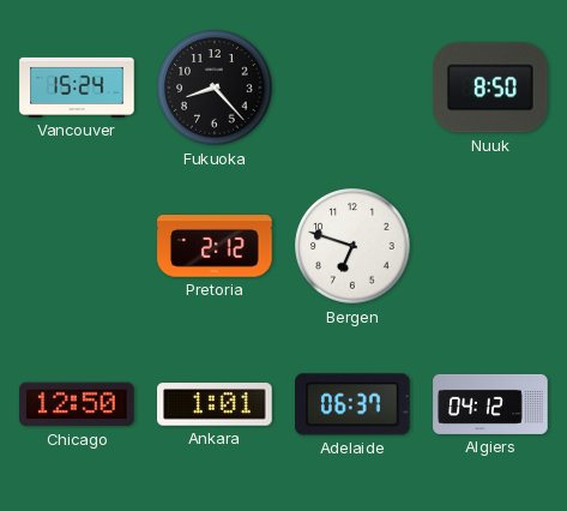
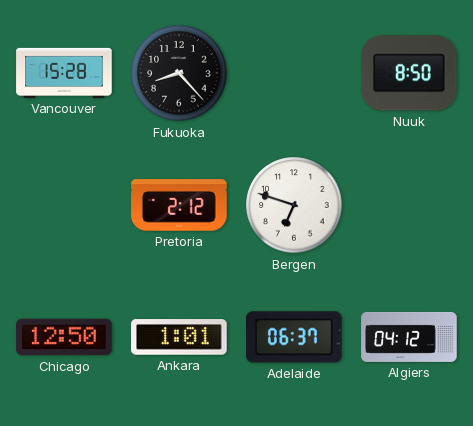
Vancouver: 15:24 -> 15:28 (64, 73)
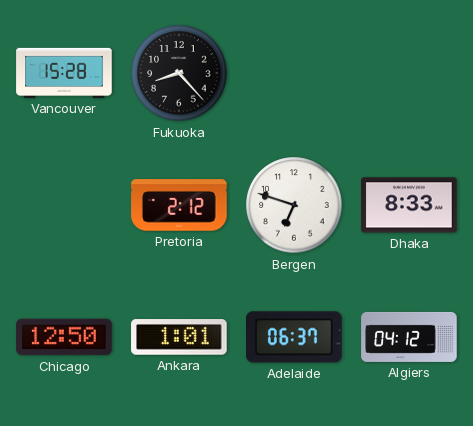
Nuuk: 8:50 -> none (409, 73)
Dhaka: none -> 8:33 (409, 205)
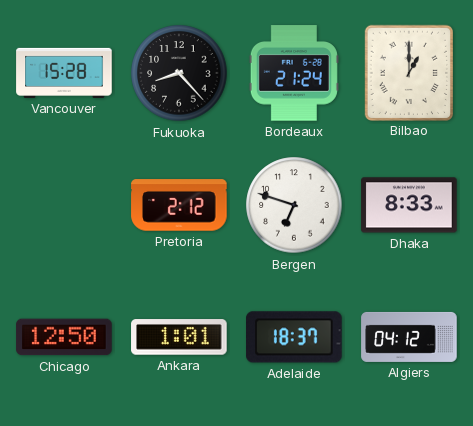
Bordeaux: none -> 21:24 (294, 73)
Bilbao: none -> 1:00 (408, 72)
Adelaide: 06:37 -> 18:37 (294, 337)
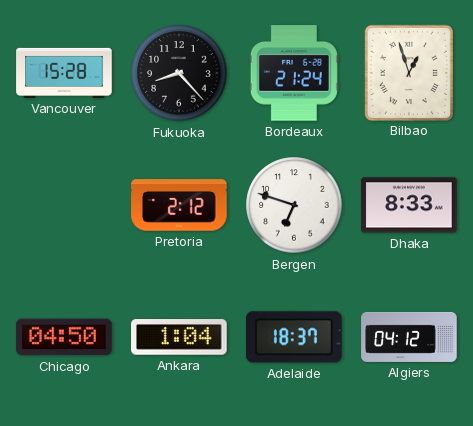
Bilbao: 1:00 -> 12:57 (408, 72)
Chicago: 12:50 -> 04:50 (64, 337)
Ankara: 1:01 -> 1:04 (179, 337)
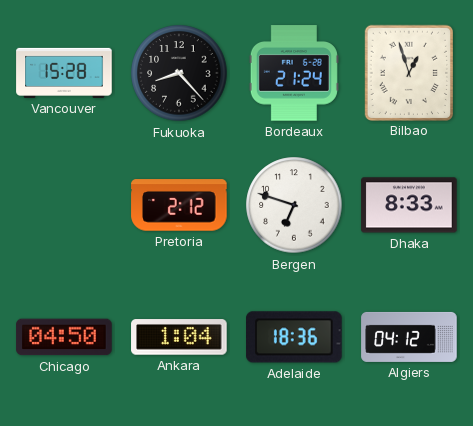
Adelaide: 18:37 -> 18:36 (294, 337)
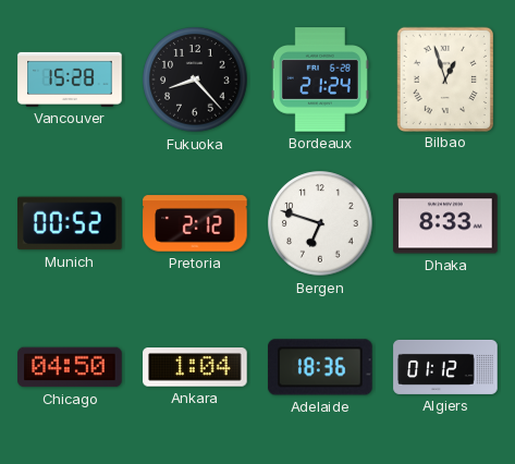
Munich: none -> 00:52 (70, 223)
Algiers: 04:12 -> 01:12 (445, 367)
